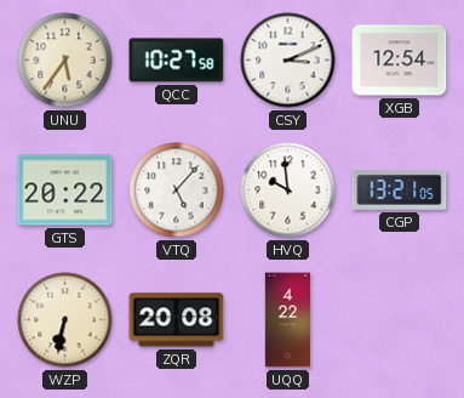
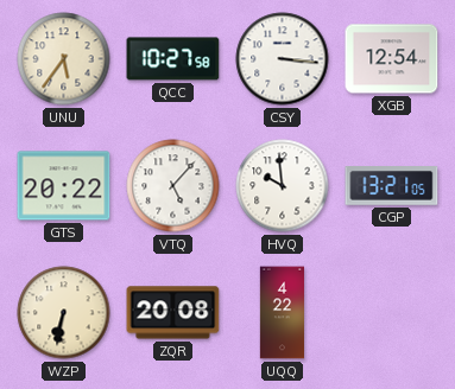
CSY: 3:11 -> 3:16 (283, 59)
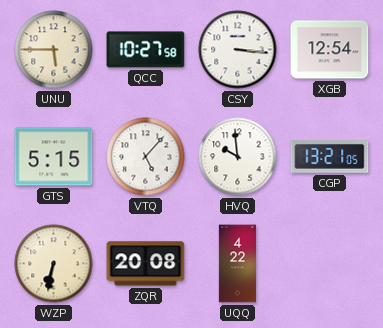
UNU: 5:36 -> 5:45 (54, 50)
GTS: 20:22 -> 5:15 (54, 157)
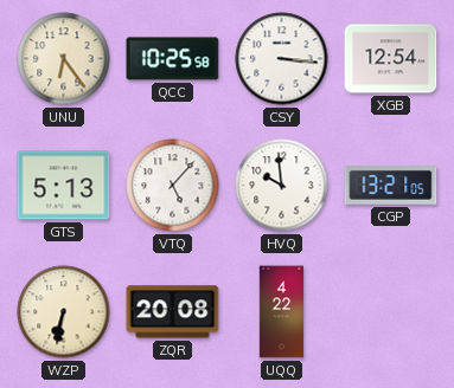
UNU: 5:45 -> 6:24 (64, 59)
QCC: 10:27 -> 10:25 (173, 59)
GTS: 5:15 -> 5:13 (64, 186)
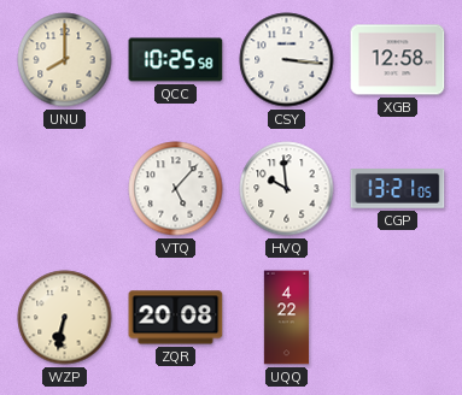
UNU: 6:24 -> 8:00 (65, 60)
XGB: 12:54 -> 12:58 (398, 60)
GTS: 5:13 -> none (64, 186)
